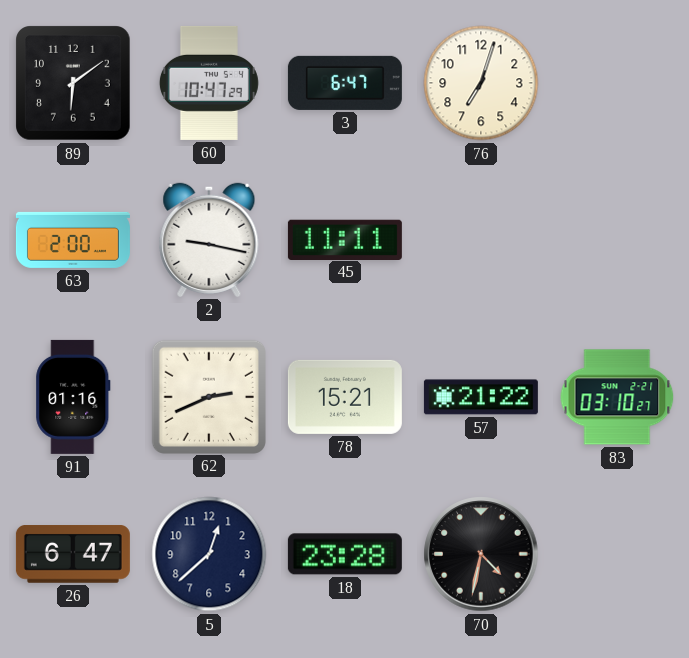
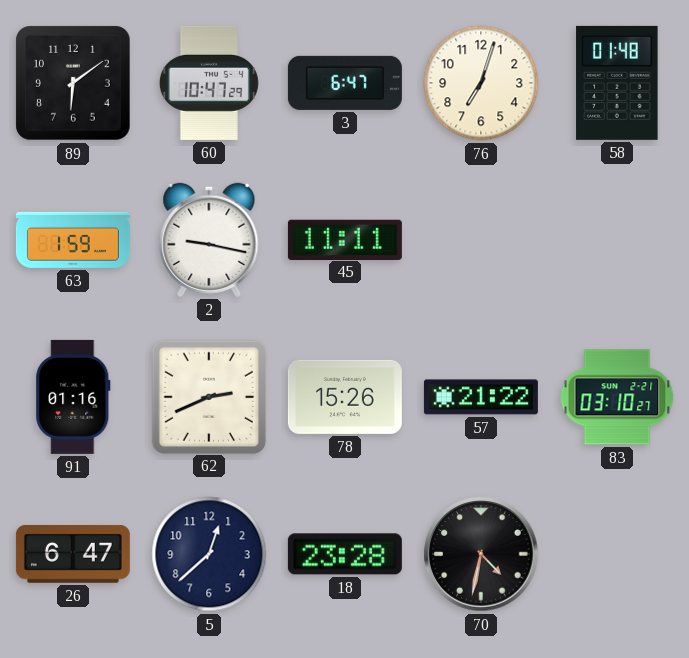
58: none -> 01:48 (617, 83)
63: 2:00 -> 1:59 (73, 240)
78: 15:21 -> 15:26 (345, 397)
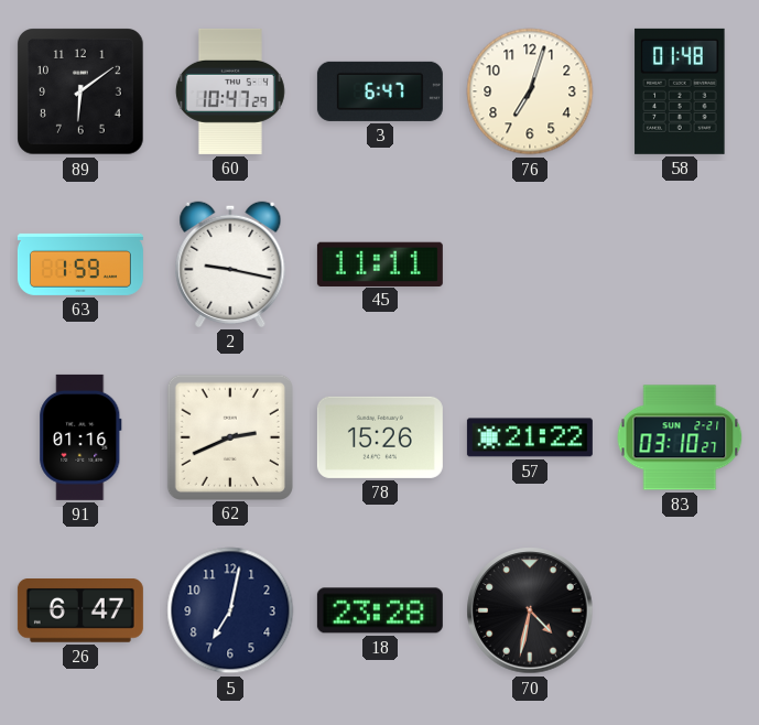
5: 12:38 -> 7:02 (230, 610)
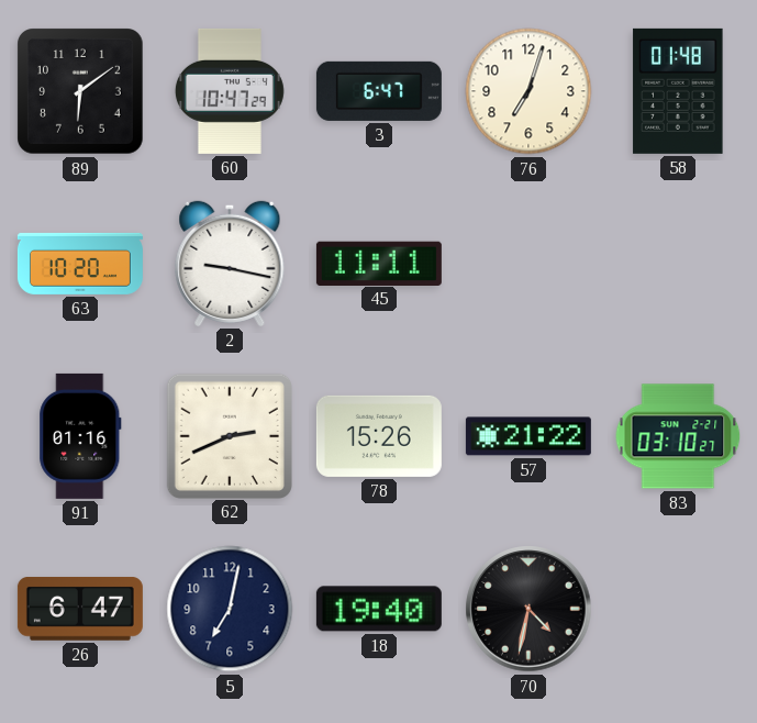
63: 1:59 -> 10:20 (80, 264)
18: 23:28 -> 19:40 (379, 609)
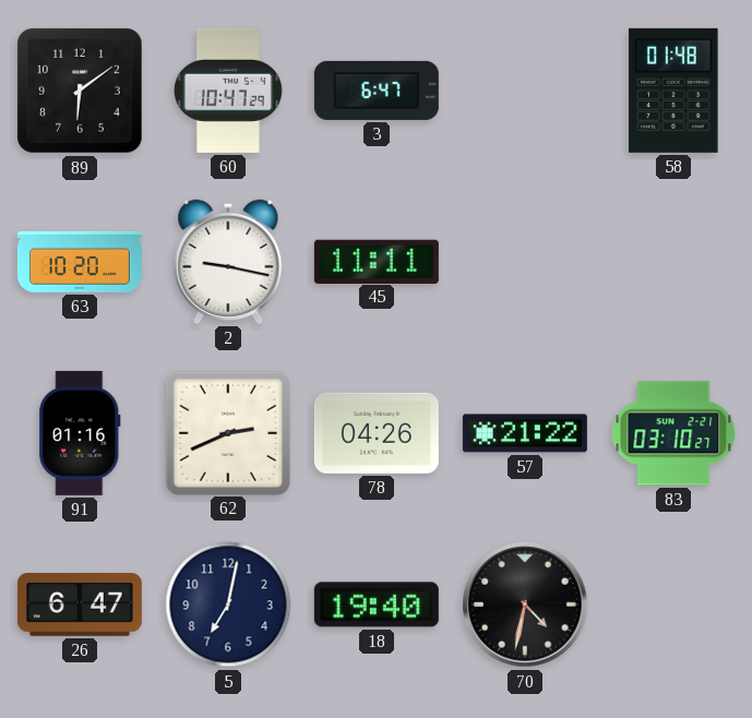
76: 7:03 -> none (528, 91)
78: 15:26 -> 04:26 (377, 433)
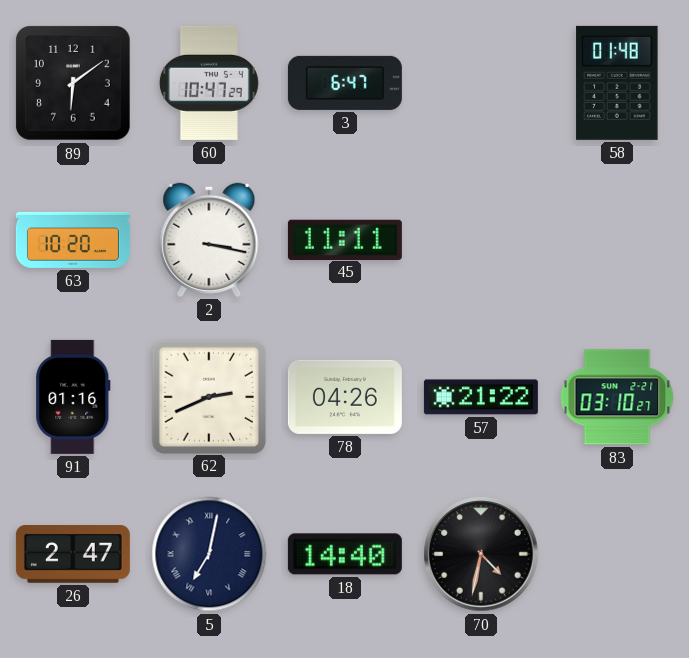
2: 9:17 -> 3:17 (209, 240)
26: 6:47 -> 2:47 (73, 555)
5 numerals: Arabic -> Roman (209, 554)
18: 19:40 -> 14:40 (345, 554)
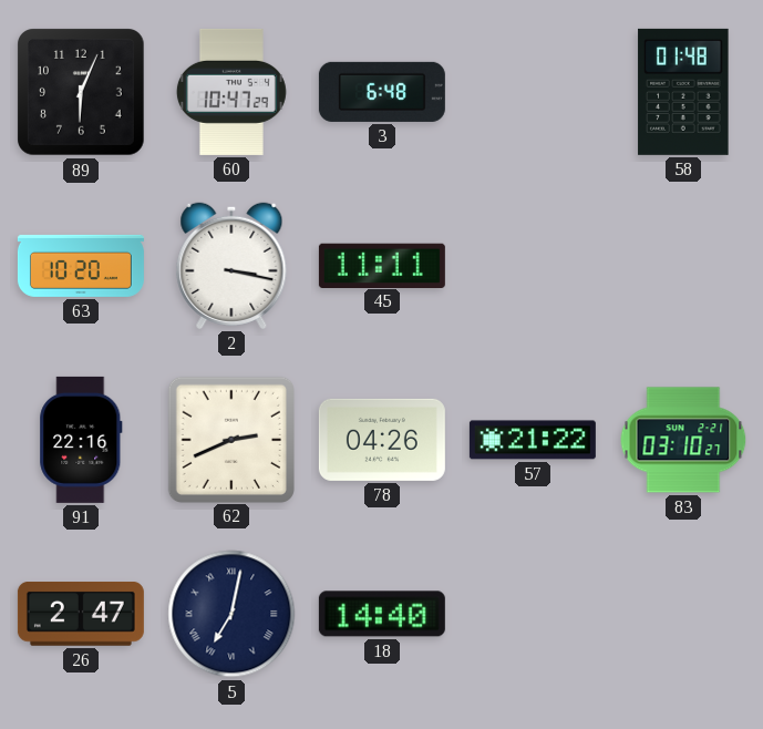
89: 6:09 -> 6:04 (81, 92)
3: 6:47 -> 6:48 (382, 92)
91: 01:16 -> 22:16 (81, 440)
70: 4:32 -> none (481, 554)
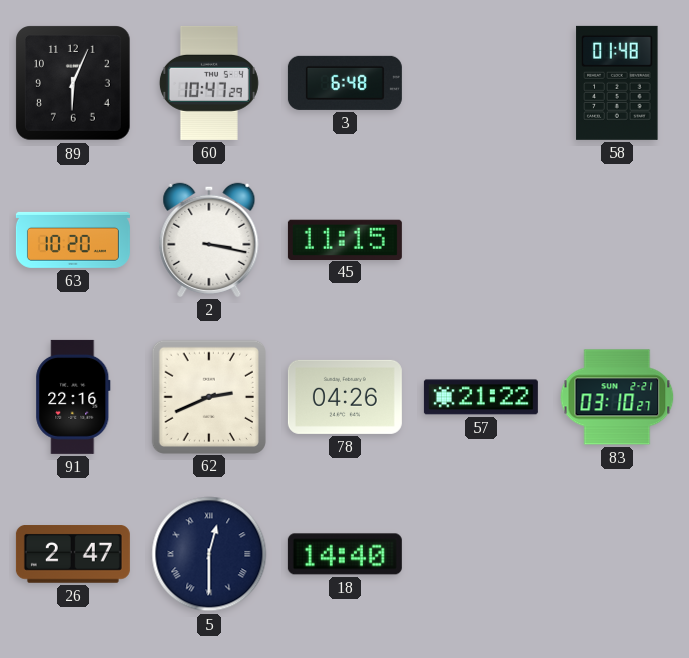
45: 11:11 -> 11:15 (345, 239)
5: 7:02 -> 12:30 (209, 554)
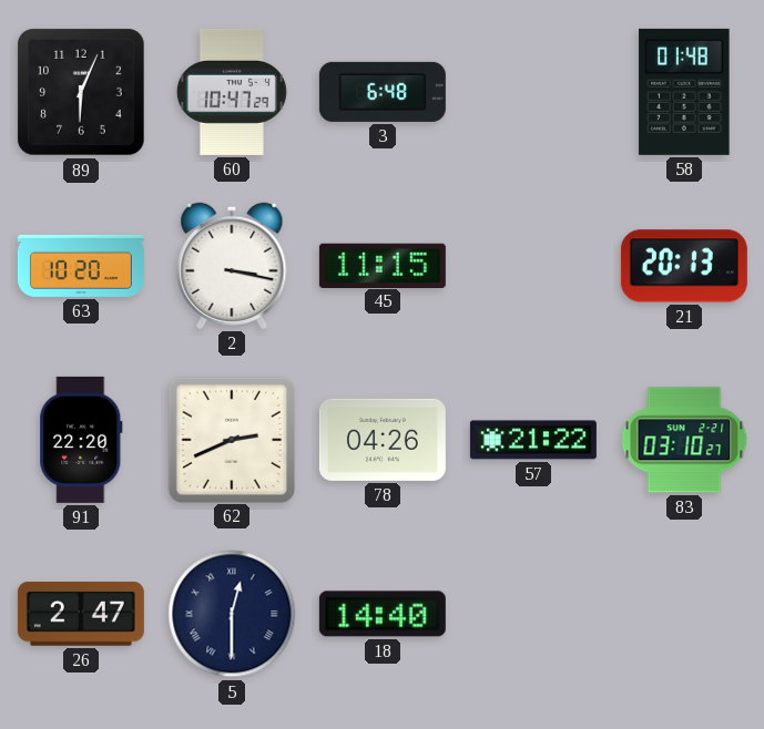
21: none -> 20:13 (684, 266)
91: 22:16 -> 22:20 (81, 440)
